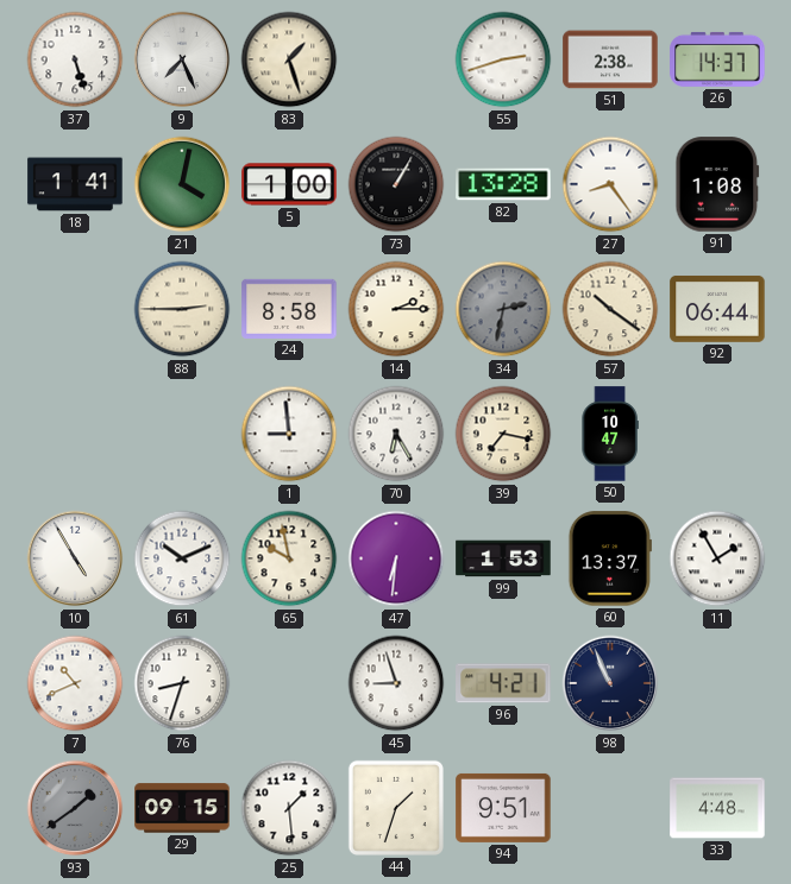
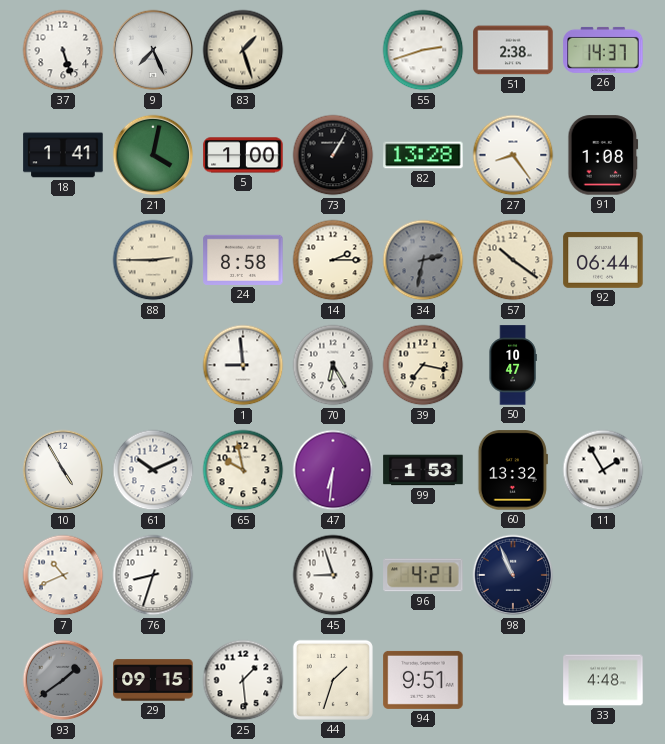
60: 13:37 -> 13:32 (513, 470)
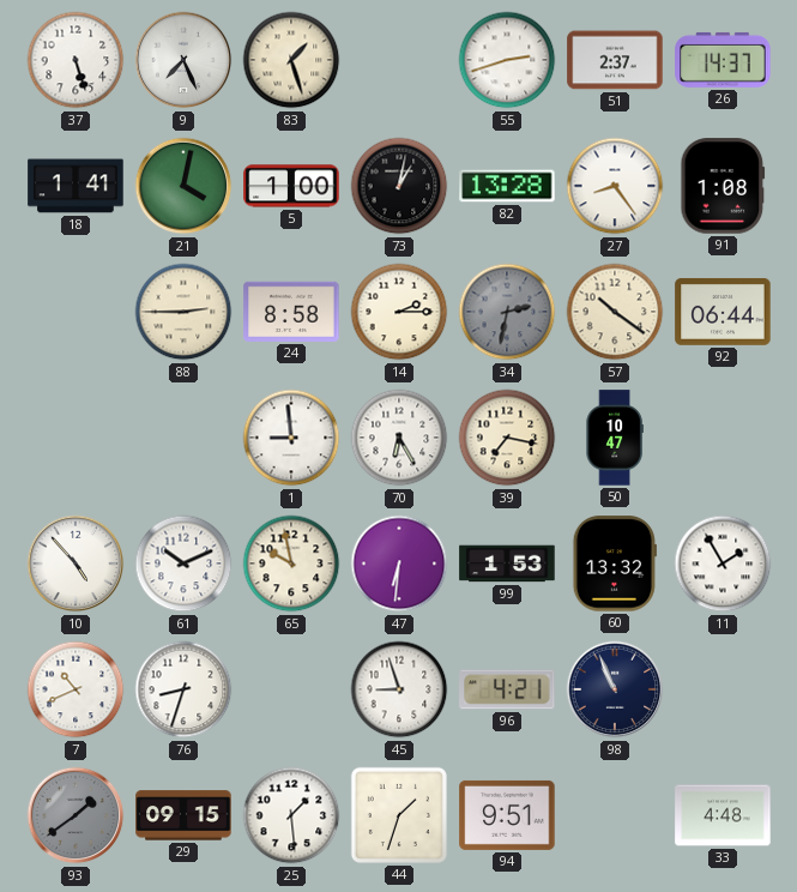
51: 2:38 -> 2:37 (615, 60)
73: 1:05 -> 1:02 (399, 186)
10: 4:55 -> 4:53 (76, 563)
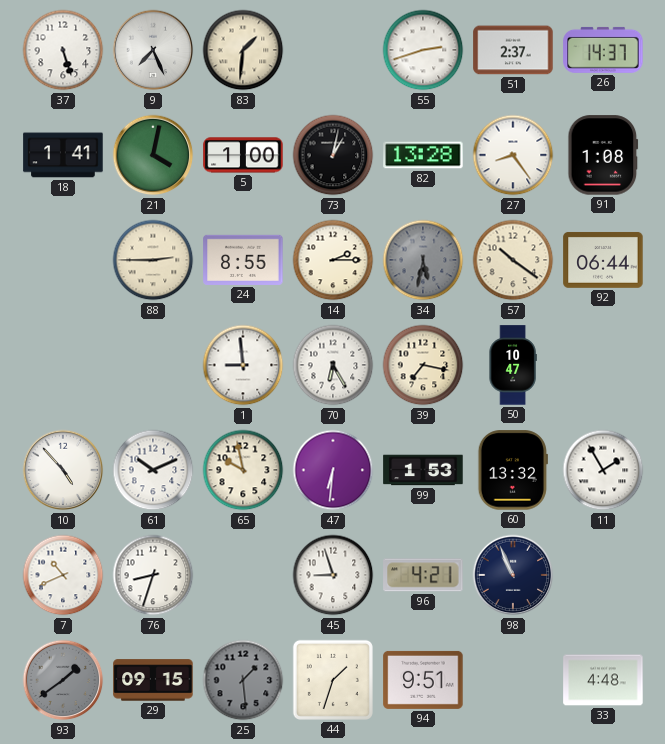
83: 1:27 -> 1:31 (243, 50)
24: 8:58 -> 8:55 (243, 260)
34: 2:32 -> 5:32 (423, 260)
25 dial: white -> grey (243, 680)
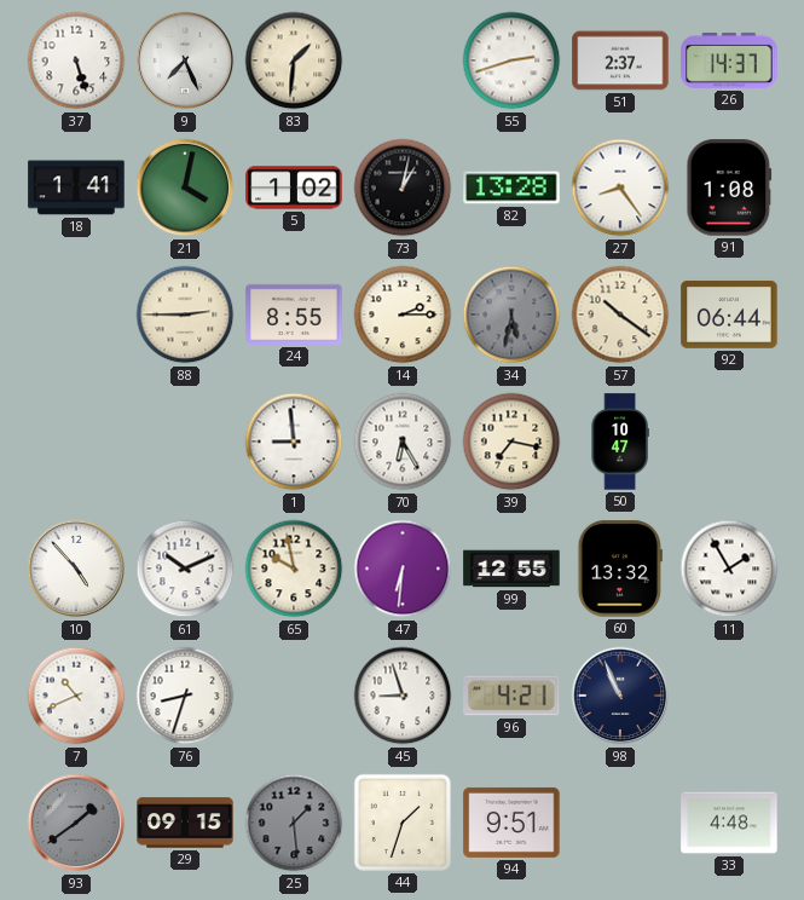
5: 1:00 -> 1:02 (294, 187)
99: 1:53 -> 12:55 (511, 569)
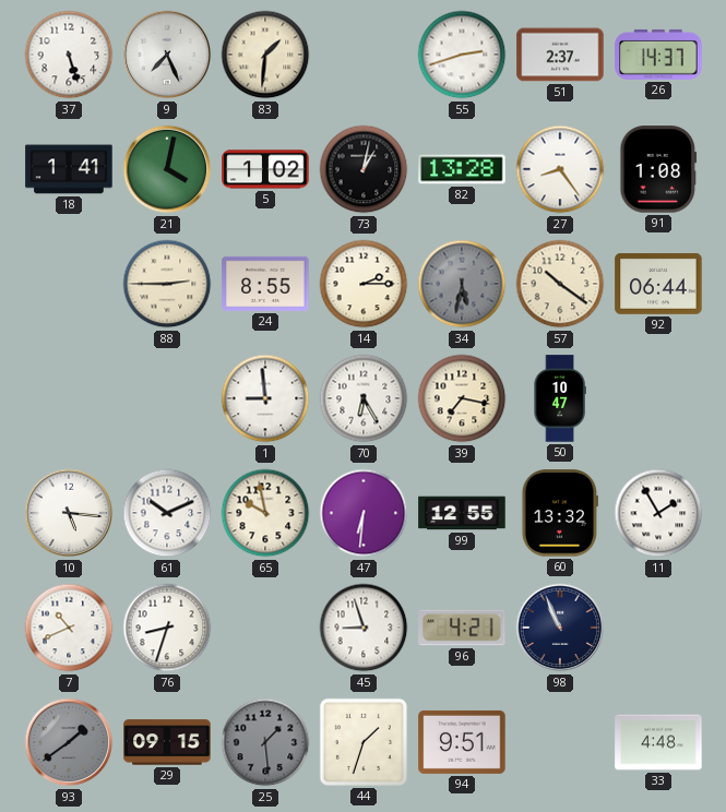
10: 4:53 -> 5:16 (69, 513)
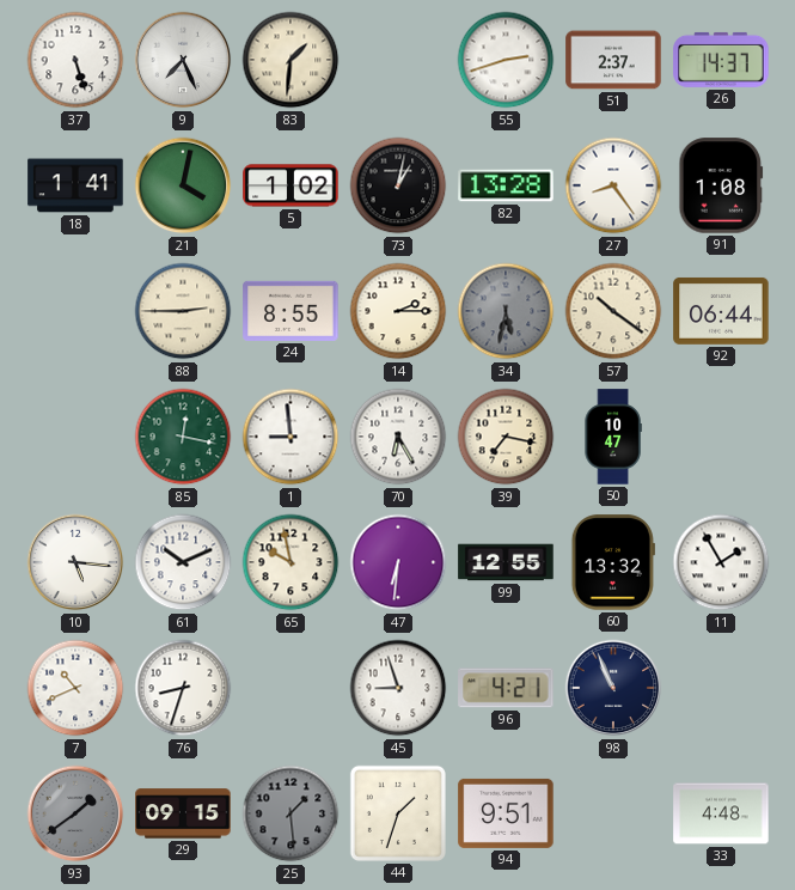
85: none -> 12:17 (183, 437)
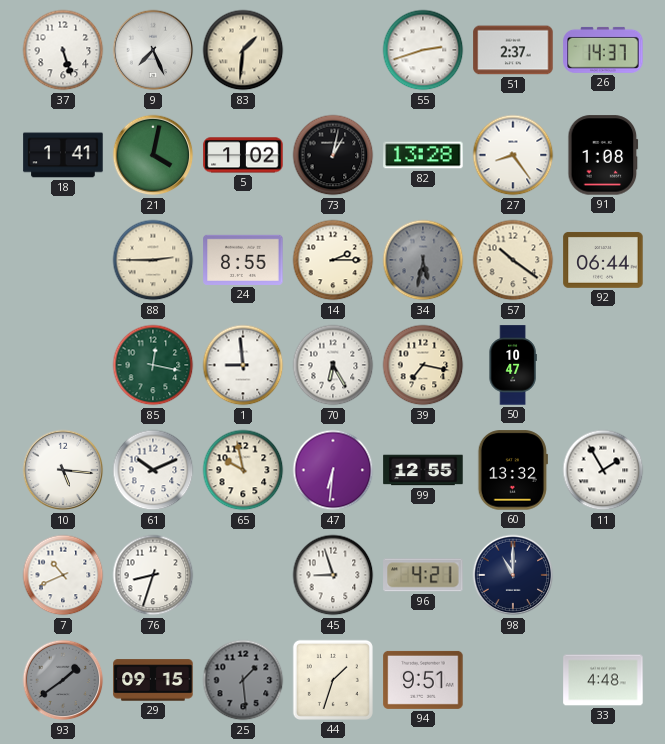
98: 10:56 -> 11:00 (513, 575)
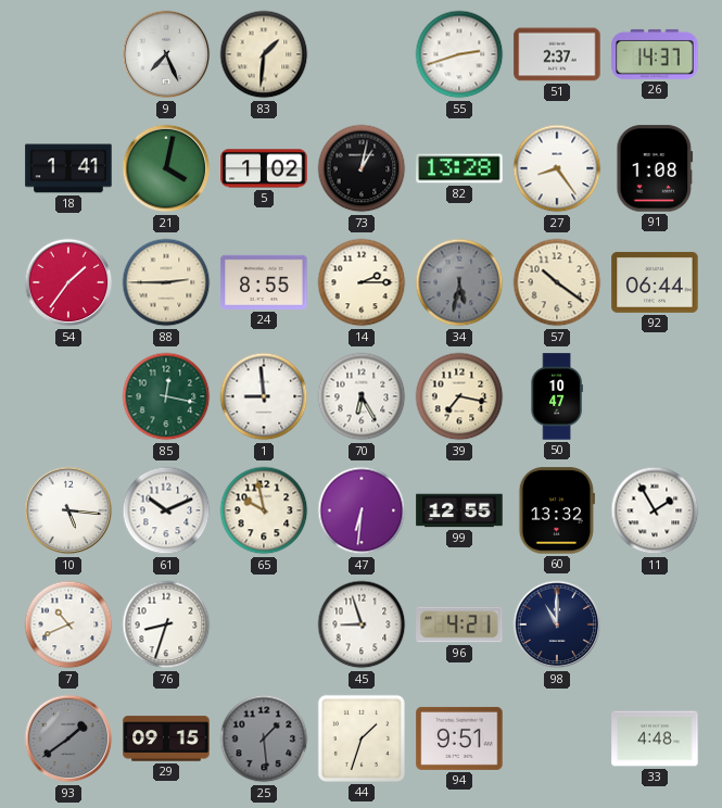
37: 5:27 -> none (63, 50)
54: none -> 1:36 (68, 282)
